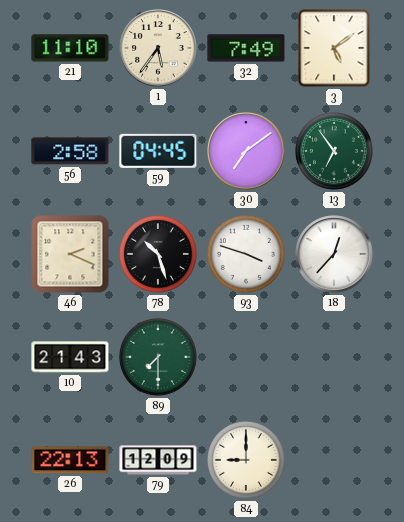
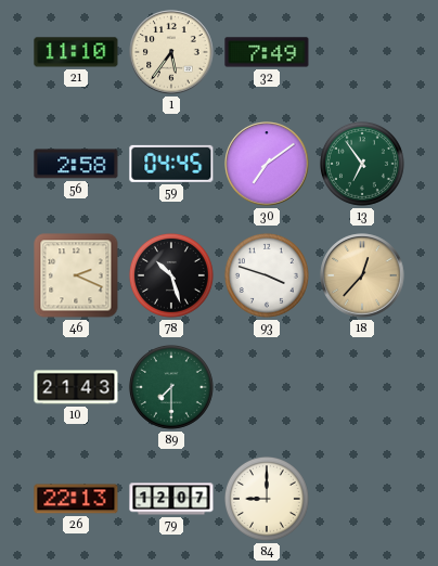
3: 5:09 -> none (334, 48)
18 dial: white -> champagne (362, 275)
79: 12:09 -> 12:07 (171, 499)
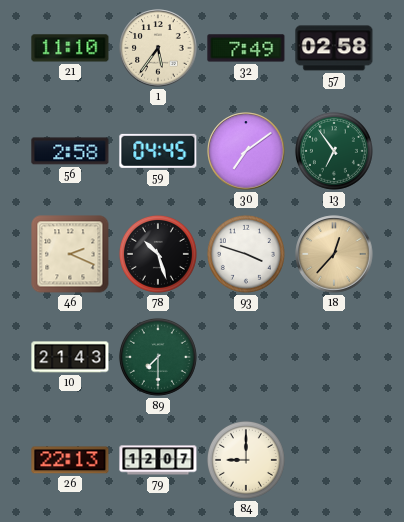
57: none -> 02:58 (334, 48)
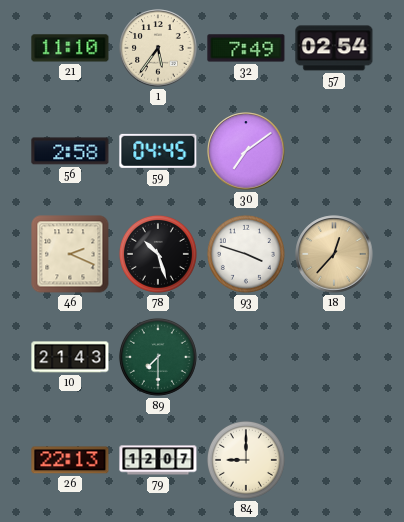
57: 02:58 -> 02:54 (334, 48)
13: 6:54 -> none (334, 151)
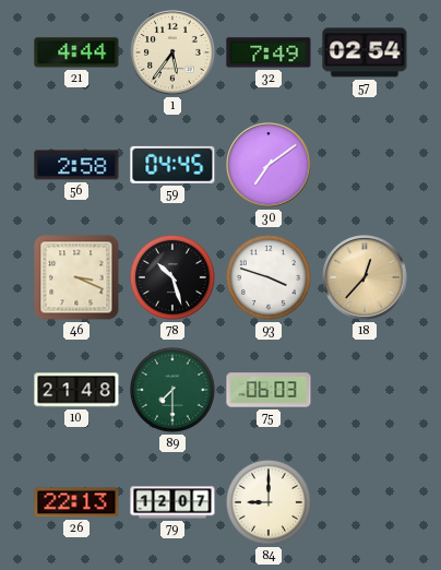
21: 11:10 -> 4:44 (76, 52)
46: 2:19 -> 3:19 (76, 277)
10: 21:43 -> 21:48 (76, 390)
75: none -> 06:03 (269, 390)
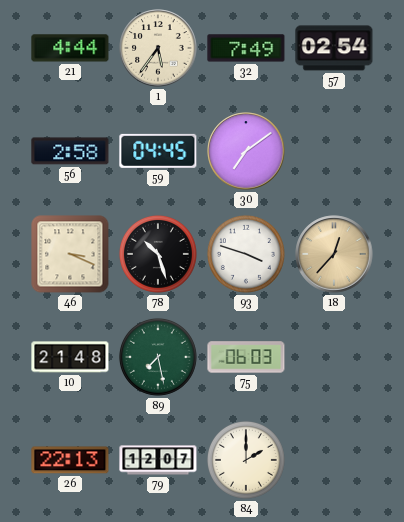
89: 7:30 -> 7:28 (158, 357)
84: 9:00 -> 2:00 (246, 460)
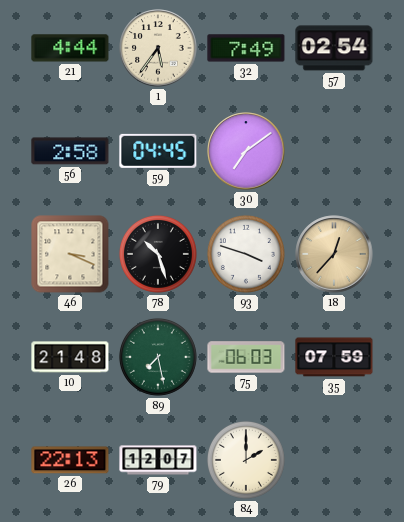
35: none -> 07:59 (334, 357)
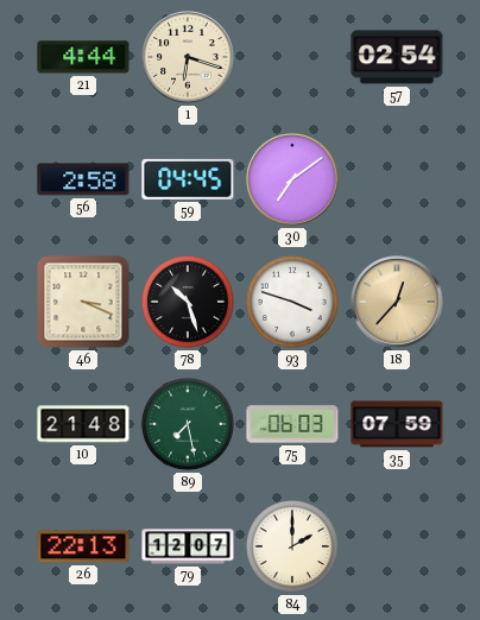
1: 5:36 -> 6:18 (188, 57)
32: 7:49 -> none (246, 48)
